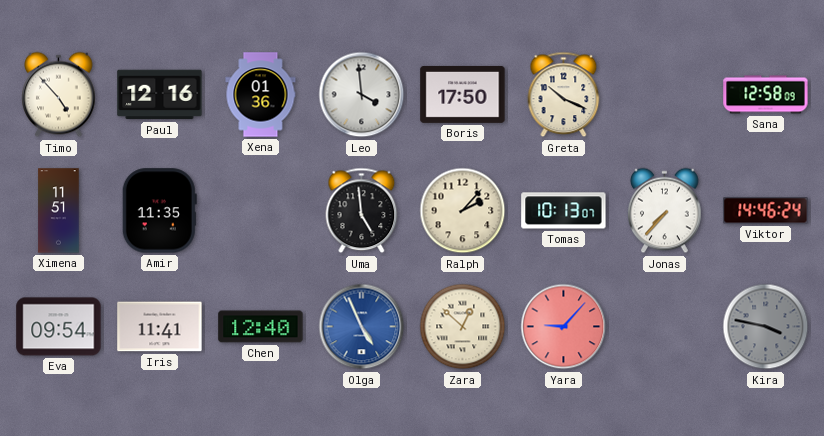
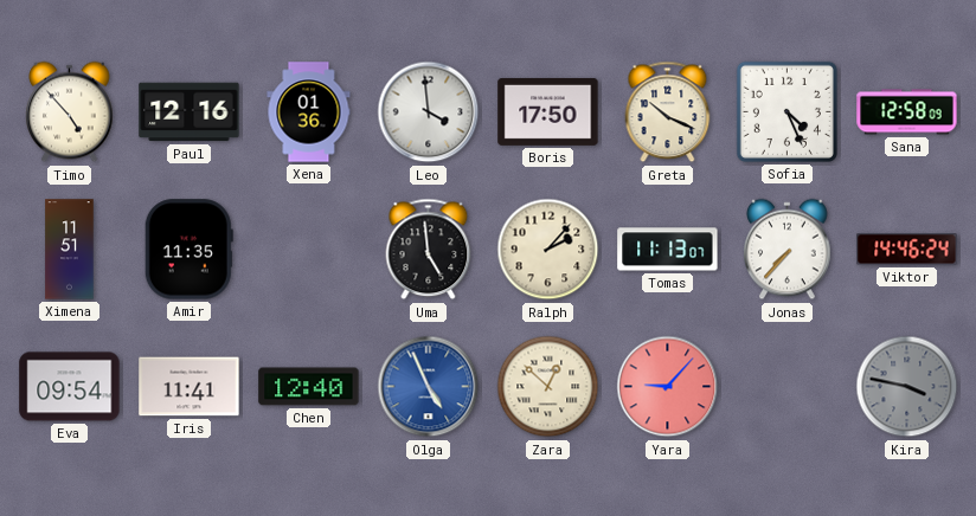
Sofia: none -> 4:26 (786, 111)
Tomas: 10:13 -> 11:13 (668, 250)
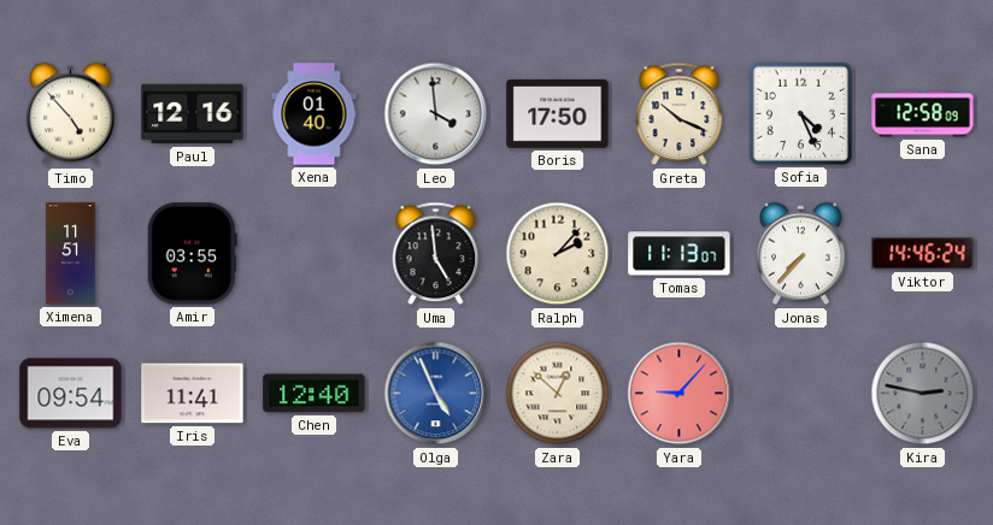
Xena: 01:36 -> 01:40 (315, 114)
Amir: 11:35 -> 03:55 (192, 254)
Kira: 3:47 -> 2:47 (923, 394)
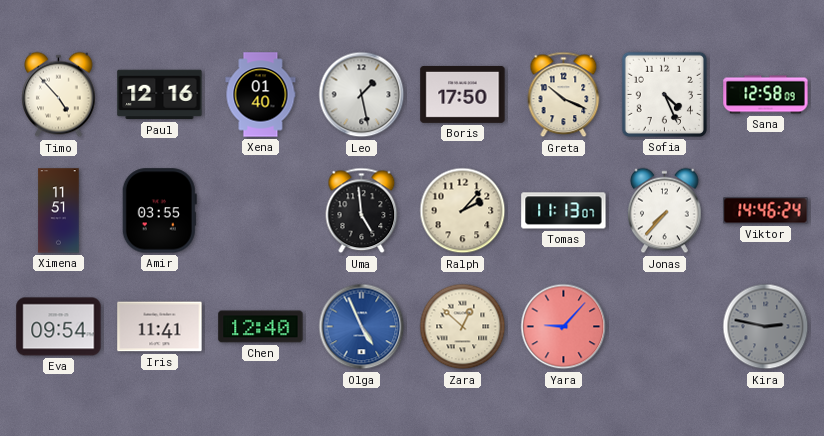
Leo: 3:59 -> 1:28 (362, 95)
